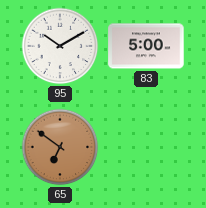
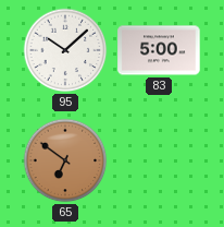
95: 10:10 -> 10:08 (65, 50)
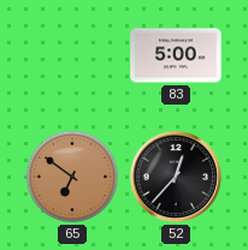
95: 10:08 -> none (65, 50)
52: none -> 12:37 (176, 177)
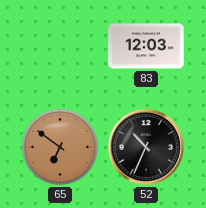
83: 5:00 -> 12:03 (146, 46)
52: 12:37 -> 10:34 (146, 147)
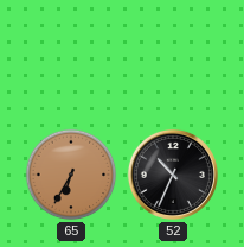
83: 12:03 -> none (146, 46)
65: 6:51 -> 6:35 (71, 175)
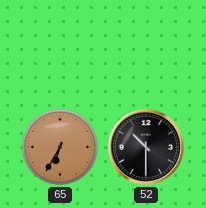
52: 10:34 -> 10:30 (146, 147)
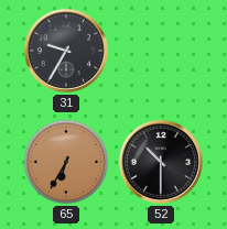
31: none -> 9:35 (66, 51)
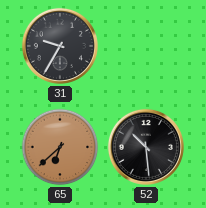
65: 6:35 -> 6:38 (60, 147)
52: 10:30 -> 10:29 (146, 147)
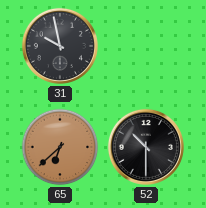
31: 9:35 -> 9:58 (60, 46)
52: 10:29 -> 10:30 (146, 147)
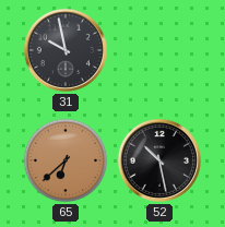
52: 10:30 -> 10:28 (159, 160)
